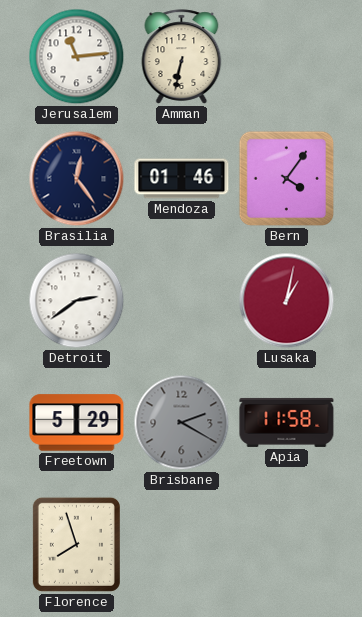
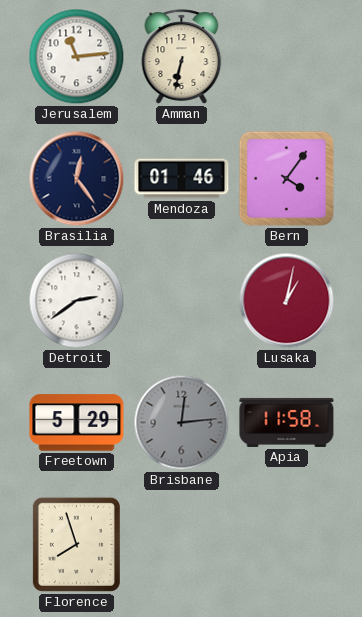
Brisbane: 2:20 -> 12:14 (182, 423)
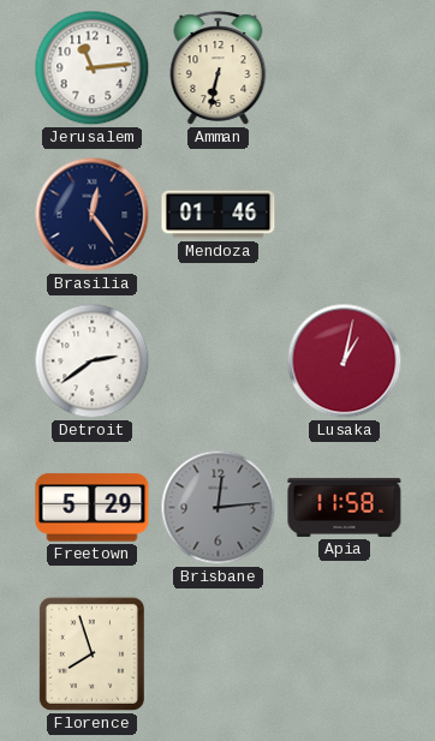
Bern: 4:06 -> none (287, 179)
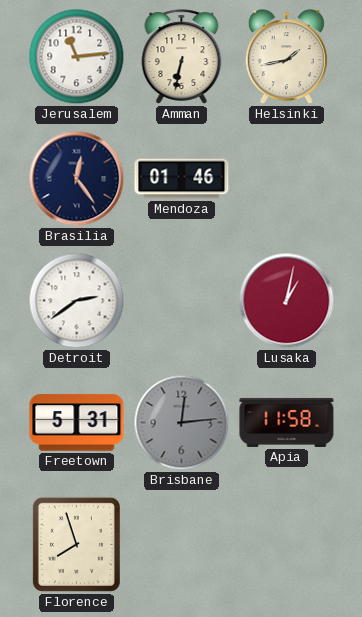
Helsinki: none -> 1:43 (286, 57)
Freetown: 5:29 -> 5:31 (77, 423)
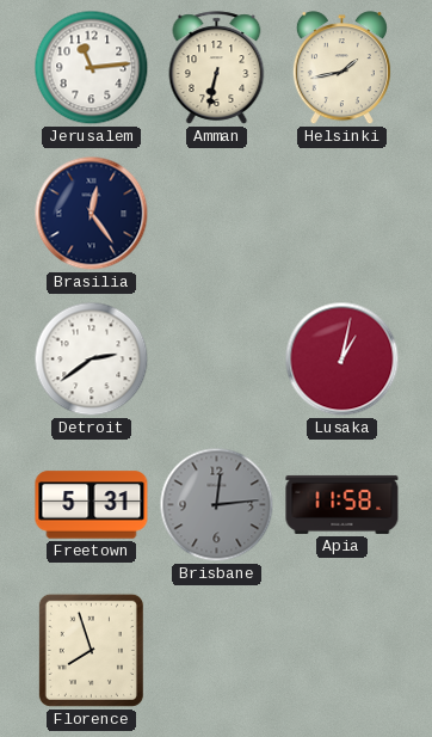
Mendoza: 01:46 -> none (182, 179)
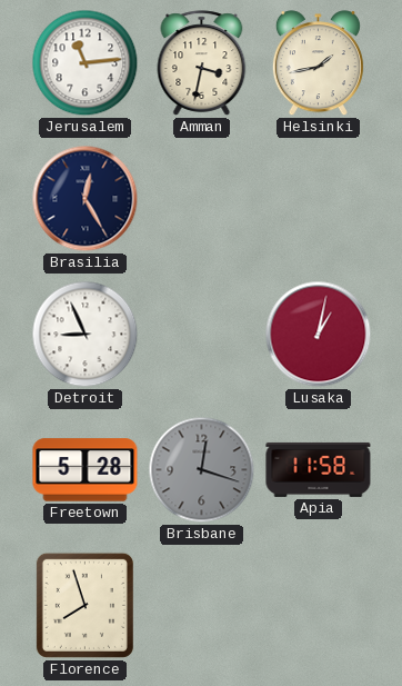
Amman: 6:32 -> 3:32 (202, 63)
Brasilia: 12:24 -> 12:25 (86, 199)
Detroit: 2:39 -> 8:56 (86, 335)
Freetown: 5:31 -> 5:28 (86, 470)
Brisbane: 12:14 -> 12:18 (202, 470)
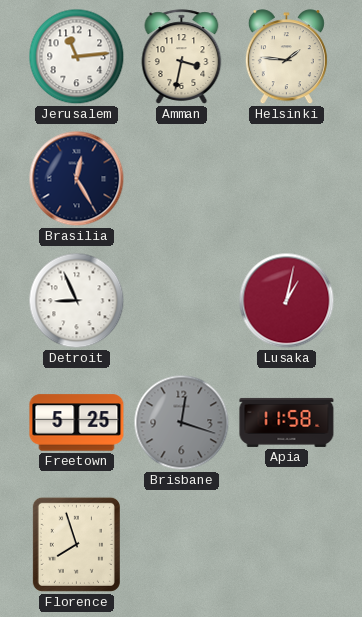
Helsinki: 1:43 -> 1:46 (286, 57)
Freetown: 5:28 -> 5:25 (77, 423)
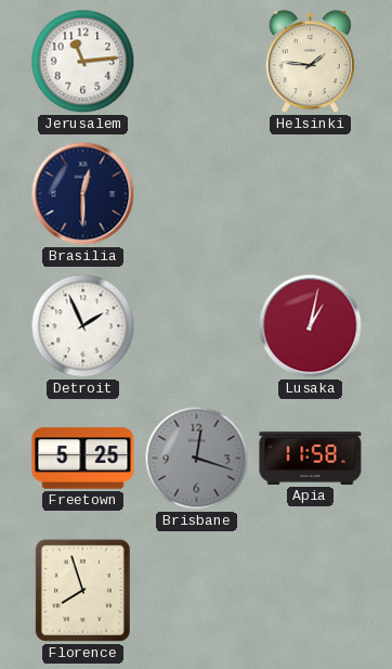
Amman: 3:32 -> none (182, 57)
Brasilia: 12:25 -> 12:30 (83, 194)
Detroit: 8:56 -> 1:56 (83, 326)
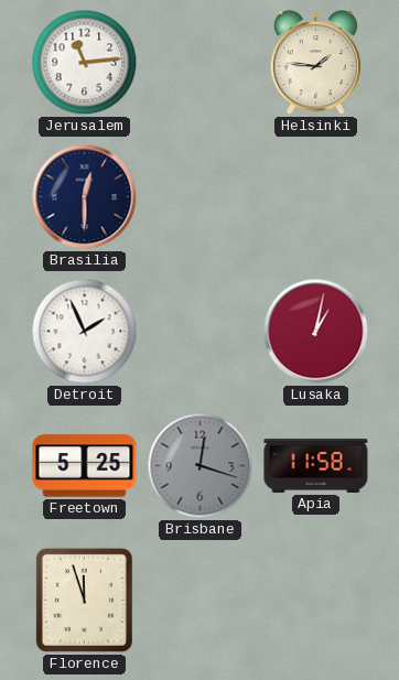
Florence: 7:57 -> 11:57 (84, 600)
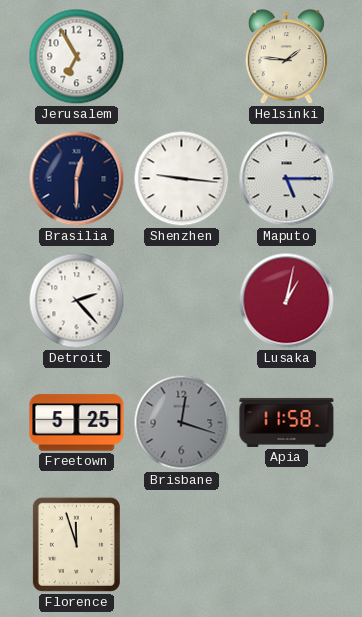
Jerusalem: 11:14 -> 6:55 (77, 57)
Shenzhen: none -> 9:16 (182, 179)
Maputo: none -> 5:15 (287, 179)
Detroit: 1:56 -> 2:23 (77, 301)
